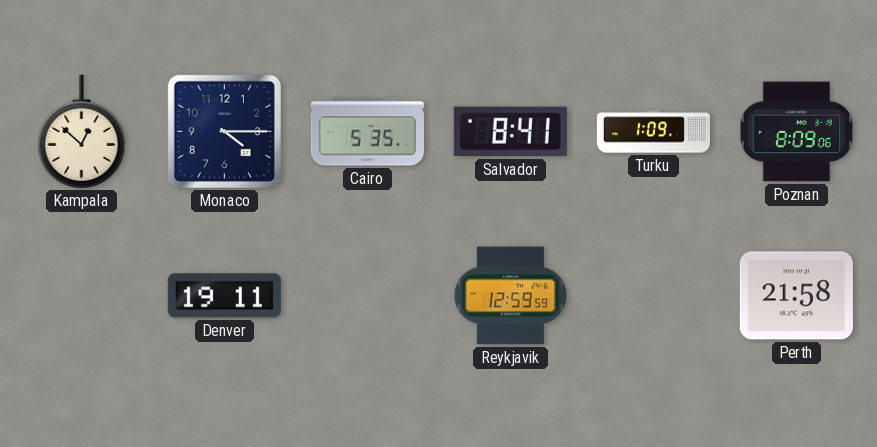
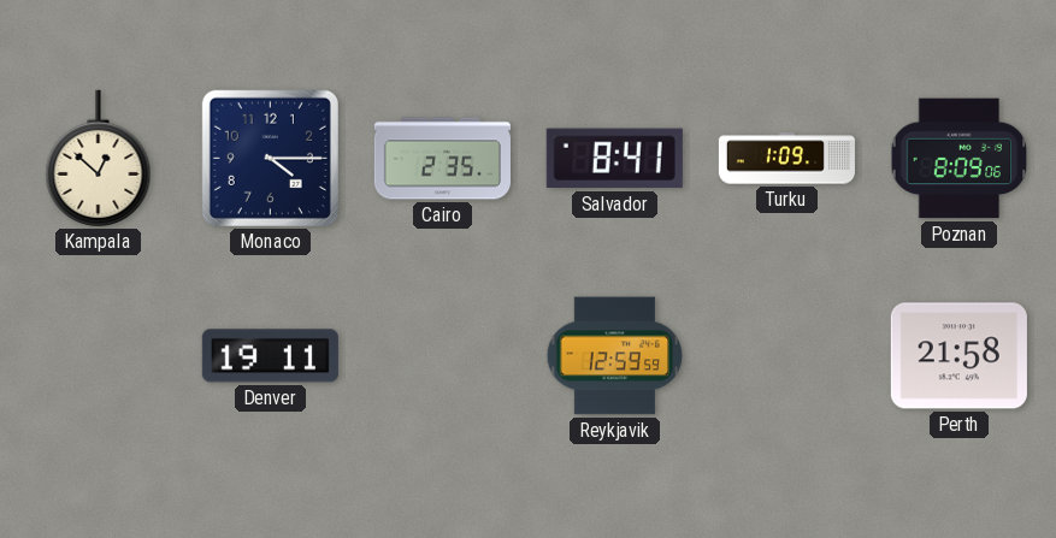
Cairo: 5:35 -> 2:35 (442, 159)
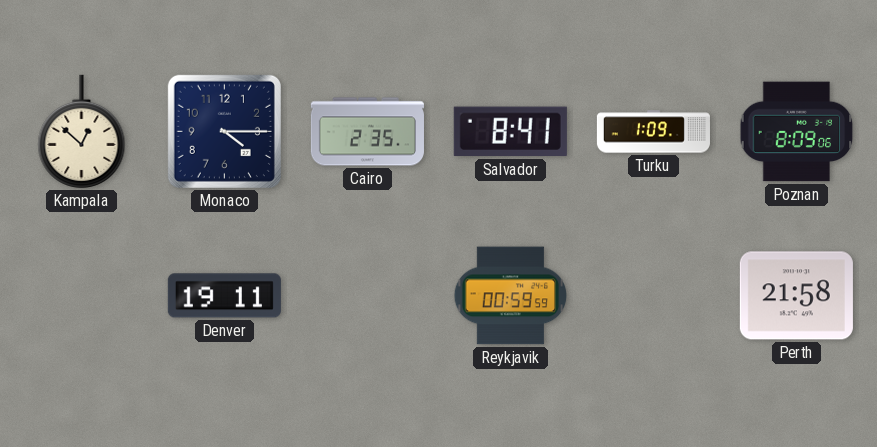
Reykjavik: 12:59 -> 00:59 (511, 296)
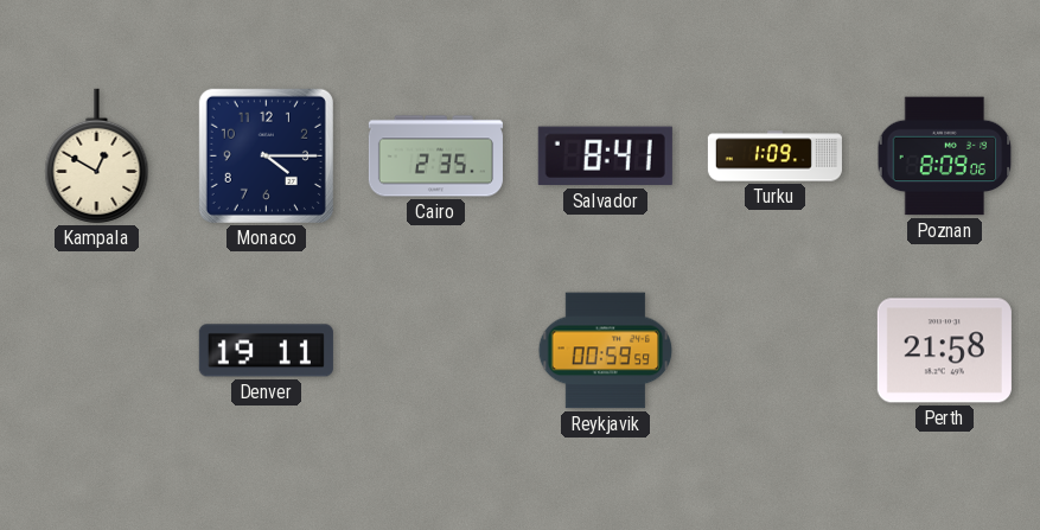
Kampala: 12:52 -> 12:50 (97, 155)
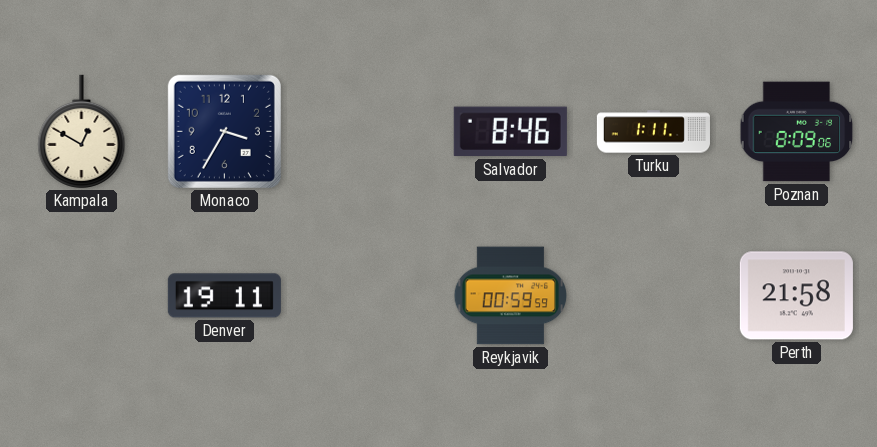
Monaco: 4:15 -> 3:35 (224, 131)
Cairo: 2:35 -> none (435, 157)
Salvador: 8:41 -> 8:46 (510, 132)
Turku: 1:09 -> 1:11 (653, 132)
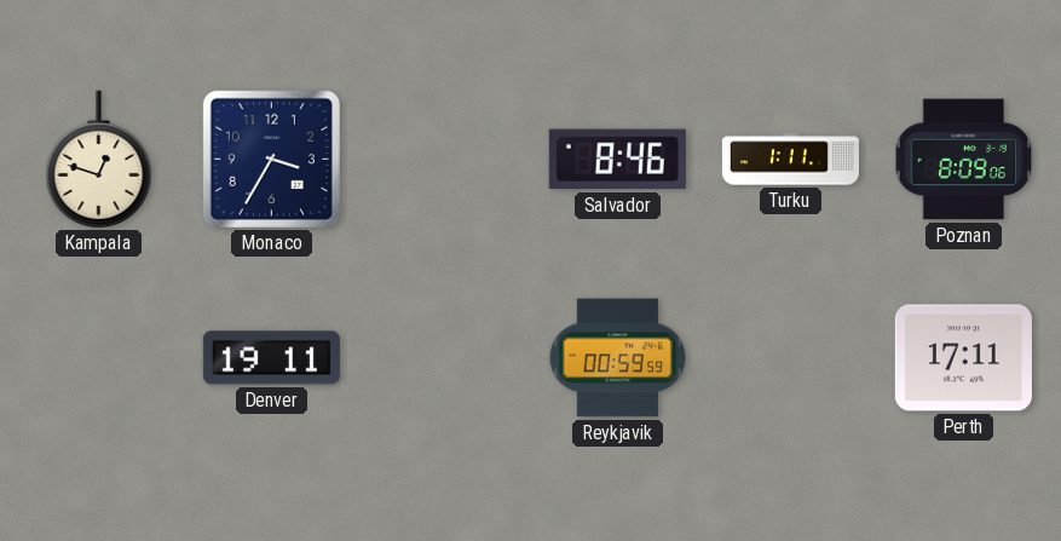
Kampala: 12:50 -> 12:48 (99, 159)
Perth: 21:58 -> 17:11 (963, 358)
